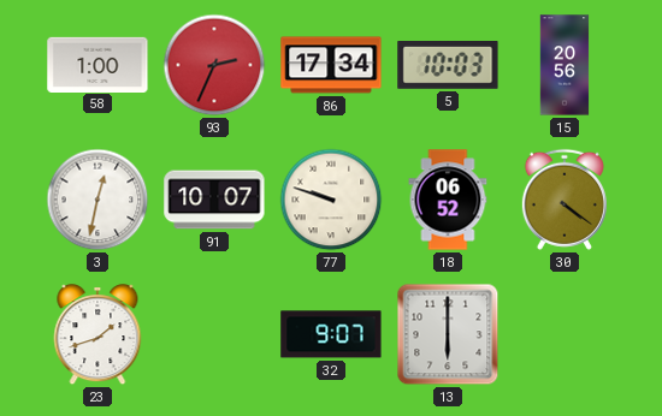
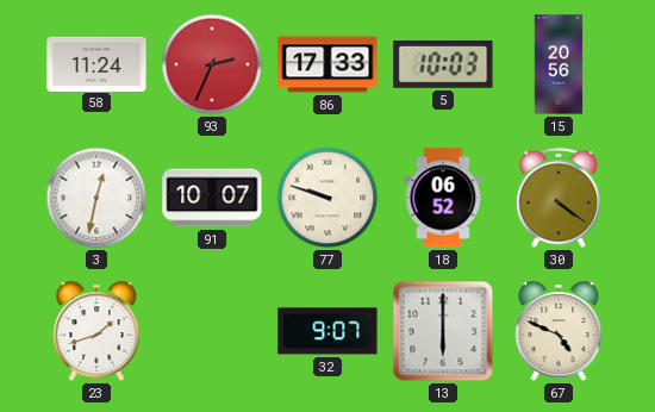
58: 1:00 -> 11:24 (96, 63)
86: 17:34 -> 17:33 (327, 64)
67: none -> 4:49 (559, 332)
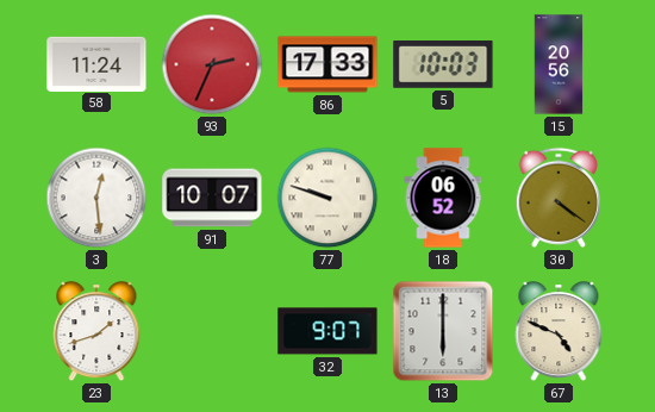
3: 12:32 -> 12:29 (96, 198)
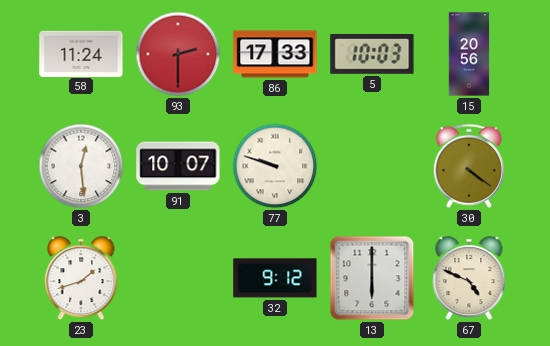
93: 2:34 -> 2:30 (178, 54)
18: 06:52 -> none (443, 198)
32: 9:07 -> 9:12 (275, 278)
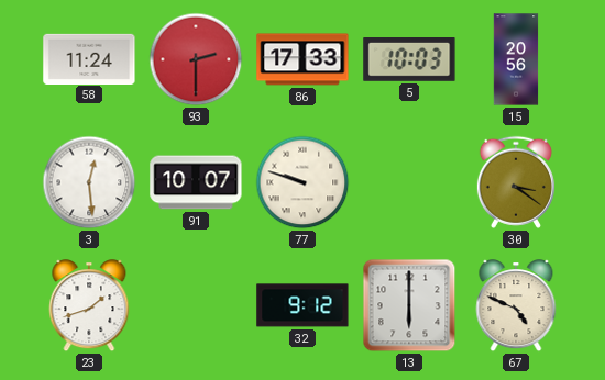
30: 4:21 -> 3:21 (516, 182)
